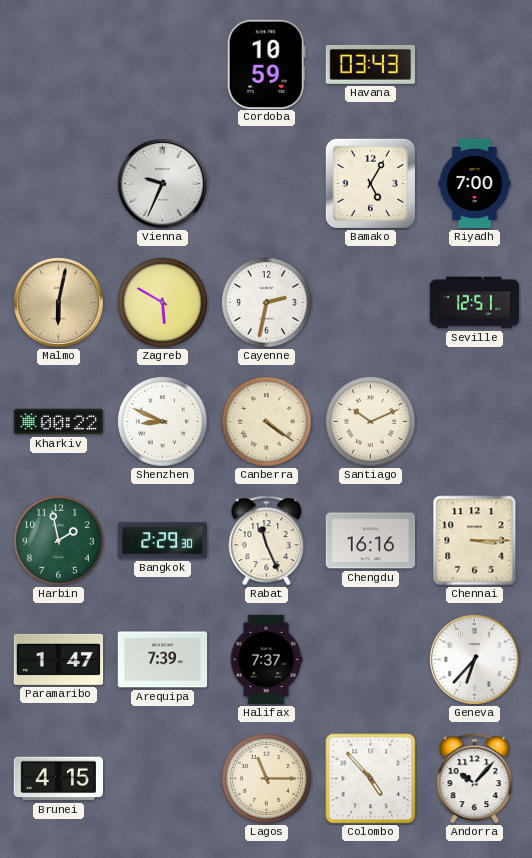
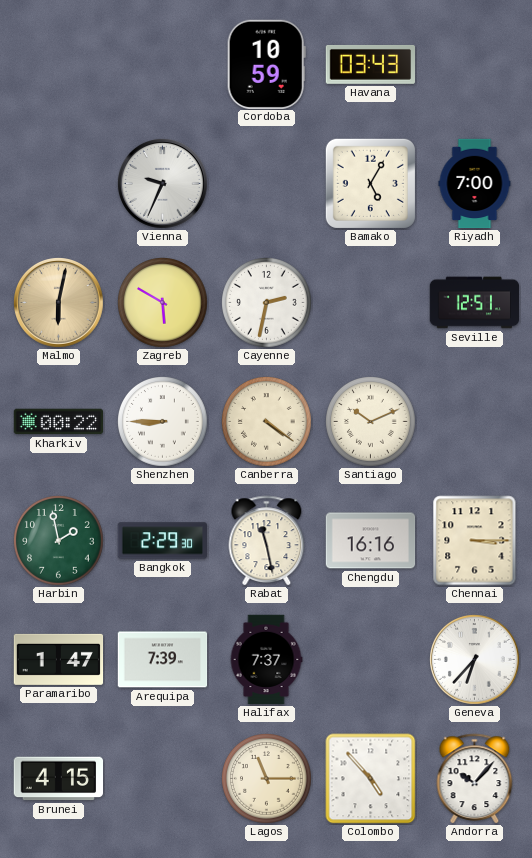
Shenzhen: 8:49 -> 8:45 (163, 422)
Rabat: 11:26 -> 11:28 (267, 541)
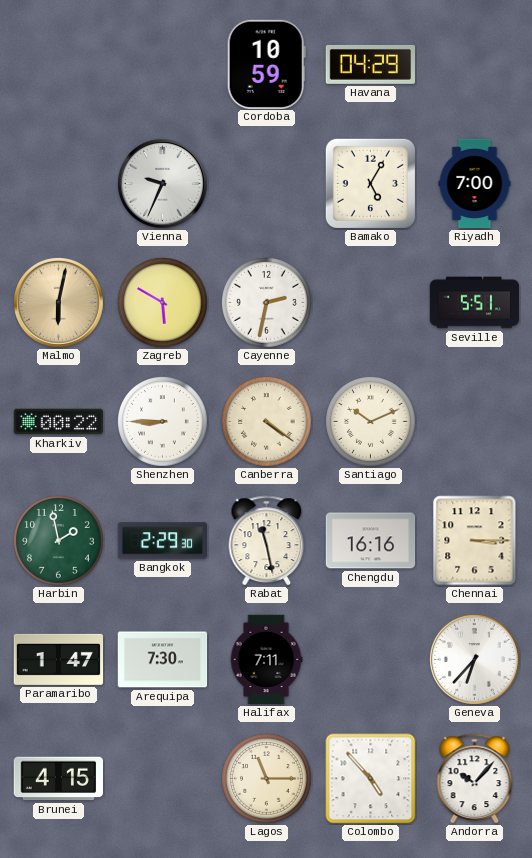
Havana: 03:43 -> 04:29 (371, 64)
Seville: 12:51 -> 5:51 (475, 303)
Arequipa: 7:39 -> 7:30 (163, 660)
Halifax: 7:37 -> 7:11 (266, 660)
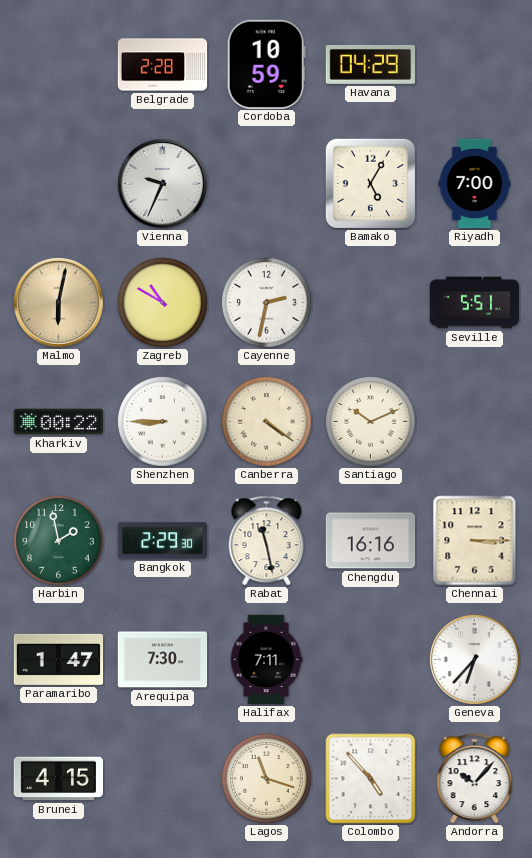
Belgrade: none -> 2:28 (163, 65)
Zagreb: 5:50 -> 10:50 (163, 303)
Lagos: 11:15 -> 11:18 (267, 779)
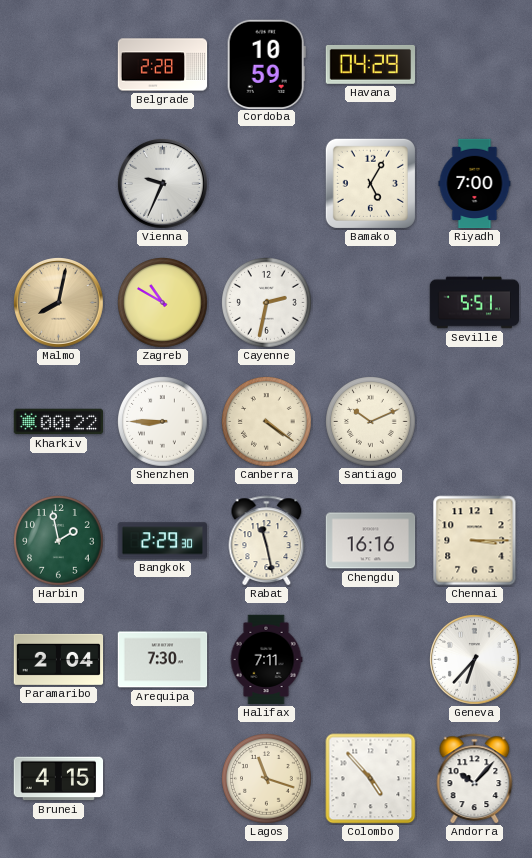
Malmo: 6:02 -> 8:02 (59, 303)
Paramaribo: 1:47 -> 2:04 (59, 659)
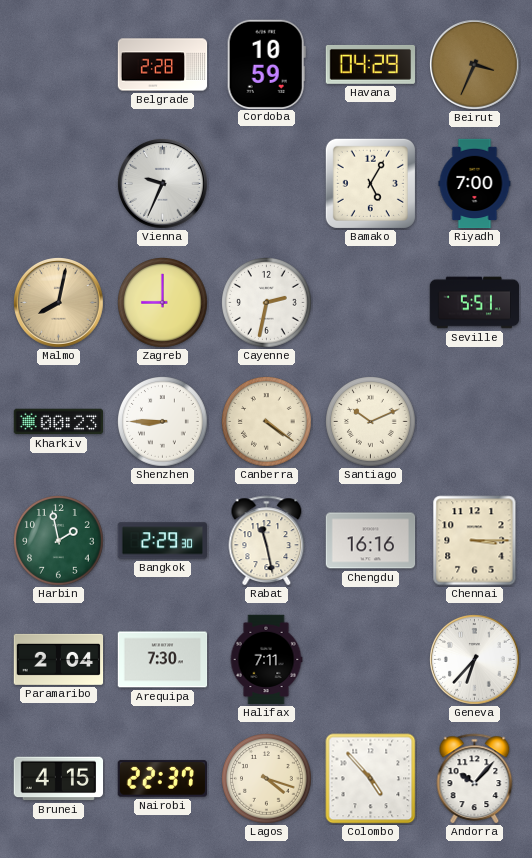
Beirut: none -> 3:34 (475, 65)
Zagreb: 10:50 -> 9:00 (163, 303)
Kharkiv: 00:22 -> 00:23 (59, 422)
Nairobi: none -> 22:37 (162, 779)
Lagos: 11:18 -> 4:18 (267, 779)
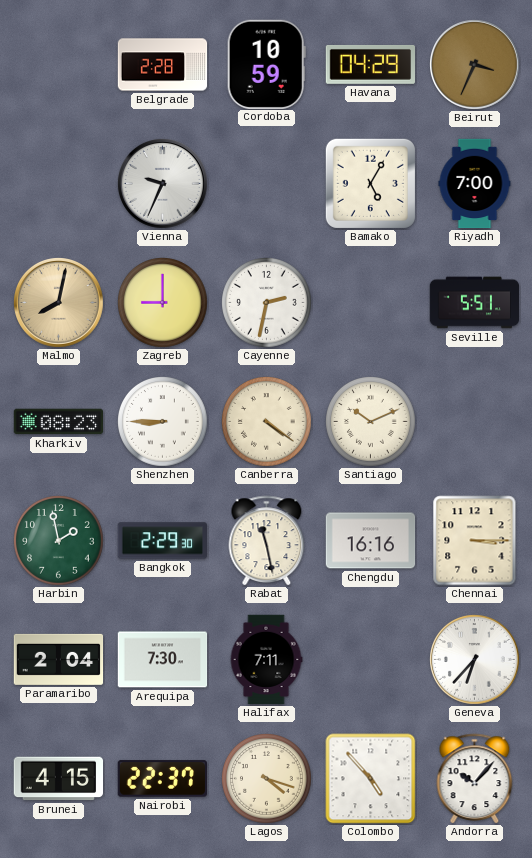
Kharkiv: 00:23 -> 08:23 (59, 422)
